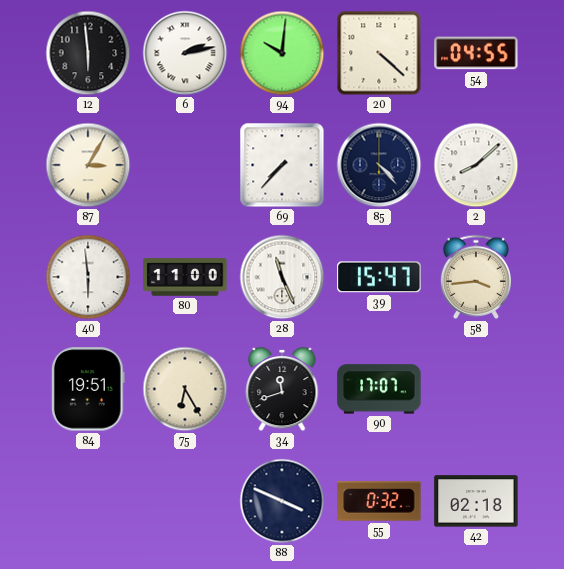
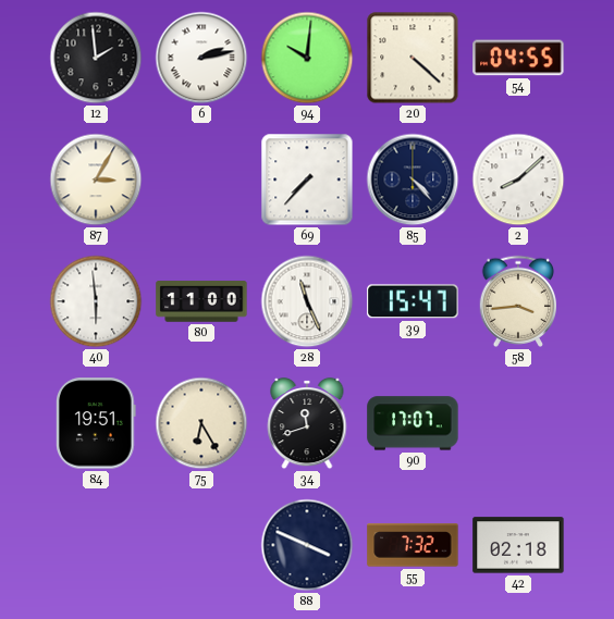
12: 5:59 -> 1:59 (96, 58)
55: 0:32 -> 7:32 (413, 545)
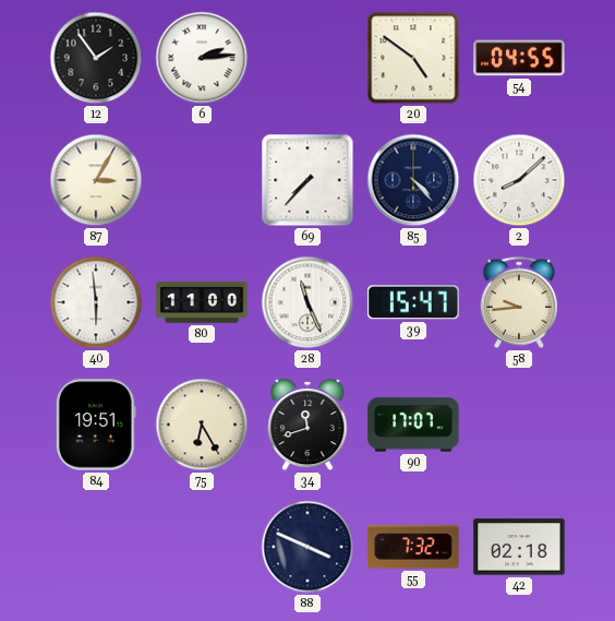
12: 1:59 -> 1:54 (96, 58)
6: 2:13 -> 2:14 (202, 58)
94: 10:01 -> none (307, 58)
20: 4:22 -> 4:51 (413, 58)
58: 3:44 -> 9:44 (519, 302)
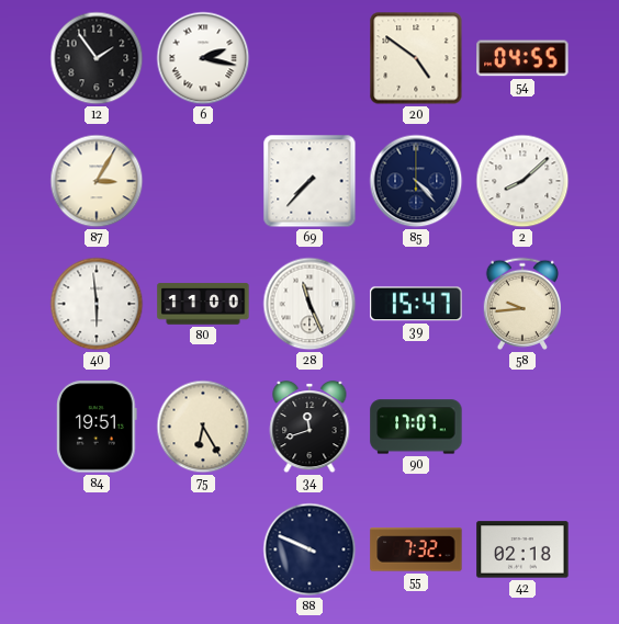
6: 2:14 -> 2:17 (203, 58)
88: 3:49 -> 9:49 (309, 549)
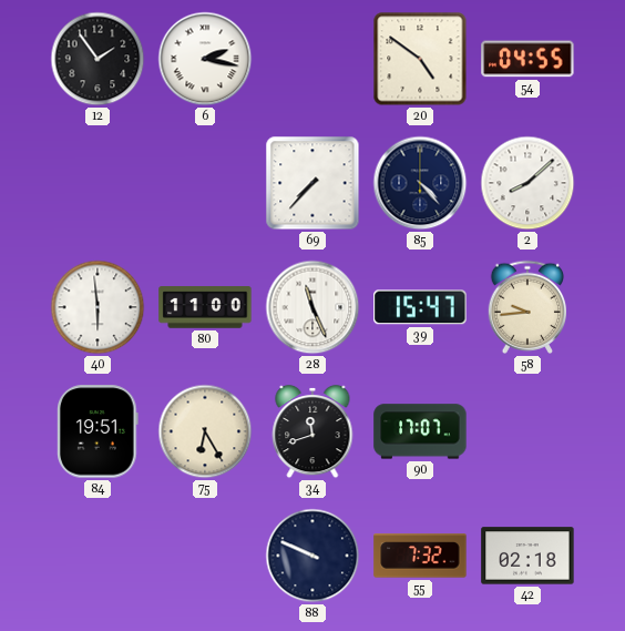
87: 3:05 -> none (97, 181)
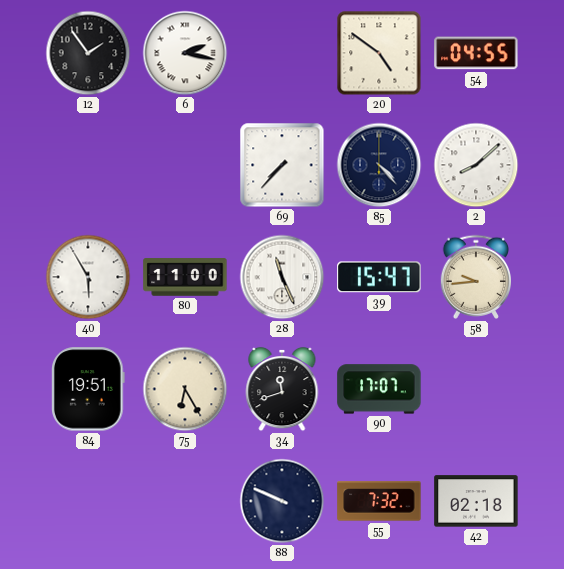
40: 5:59 -> 5:55 (88, 277)
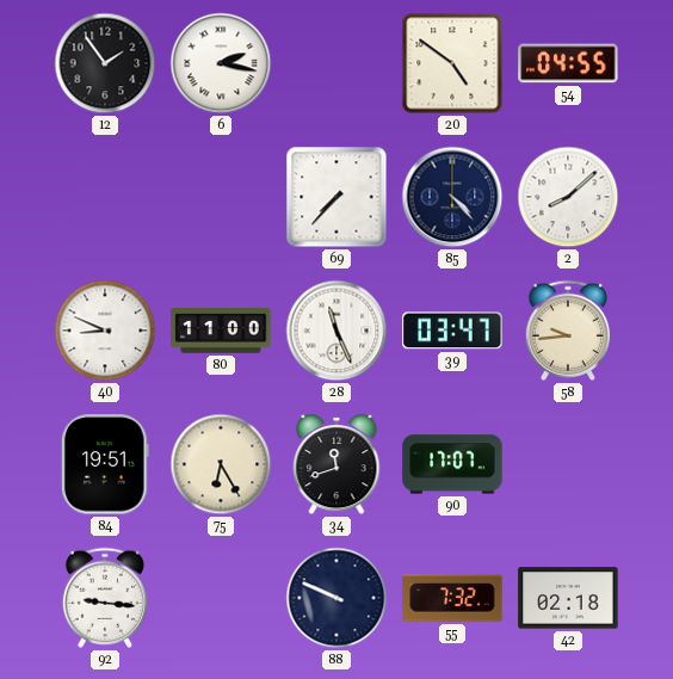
40: 5:55 -> 8:49 (105, 331)
39: 15:47 -> 03:47 (452, 331)
92: none -> 9:16 (105, 598)
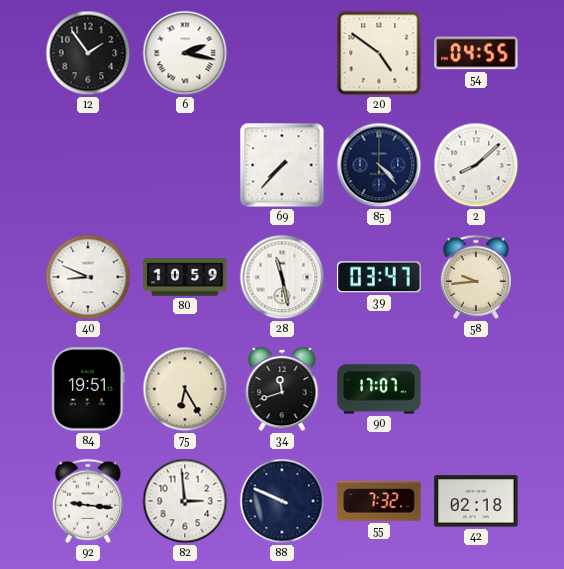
80: 11:00 -> 10:59 (185, 277)
28: 11:26 -> 11:28 (282, 277)
82: none -> 2:59 (185, 501)
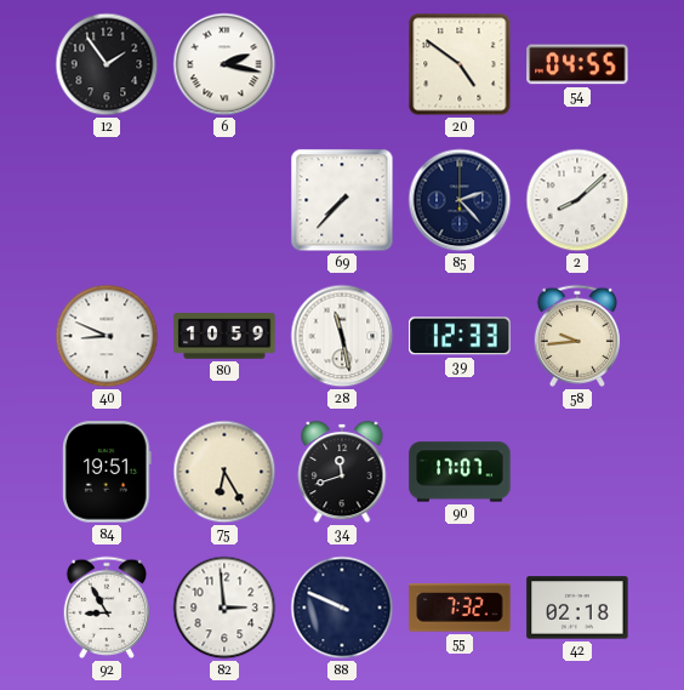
85: 4:23 -> 2:23 (460, 200)
39: 03:47 -> 12:33 (460, 336)
92: 9:16 -> 8:55 (107, 608)
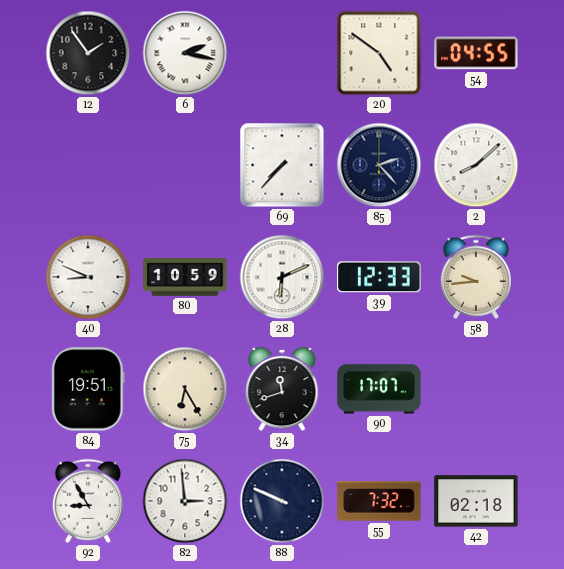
28: 11:28 -> 6:11 (282, 277)
